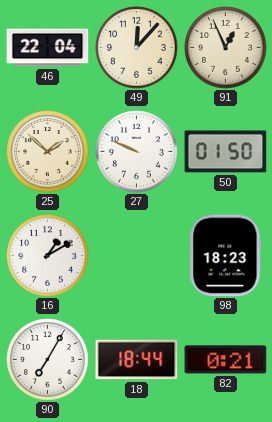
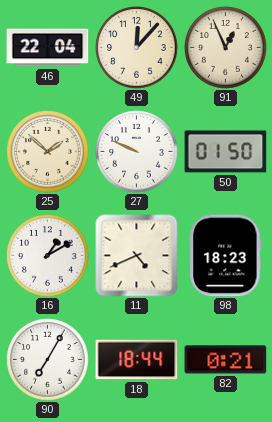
11: none -> 4:41 (137, 256)
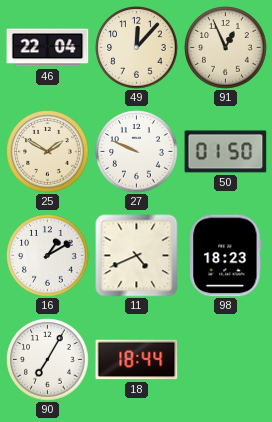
25: 1:52 -> 1:50 (48, 152)
82: 0:21 -> none (226, 360)
